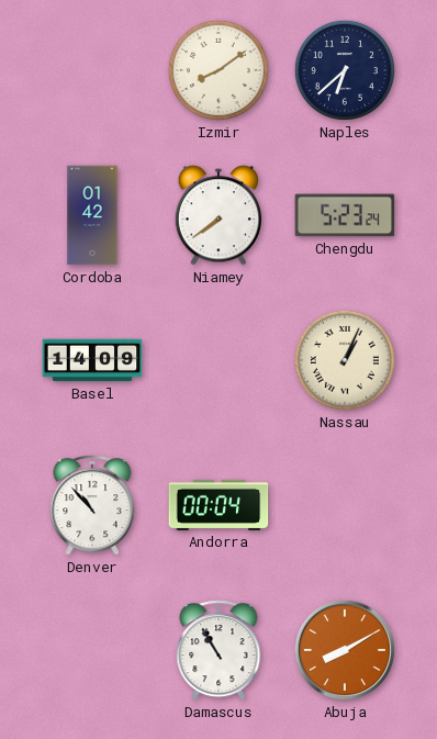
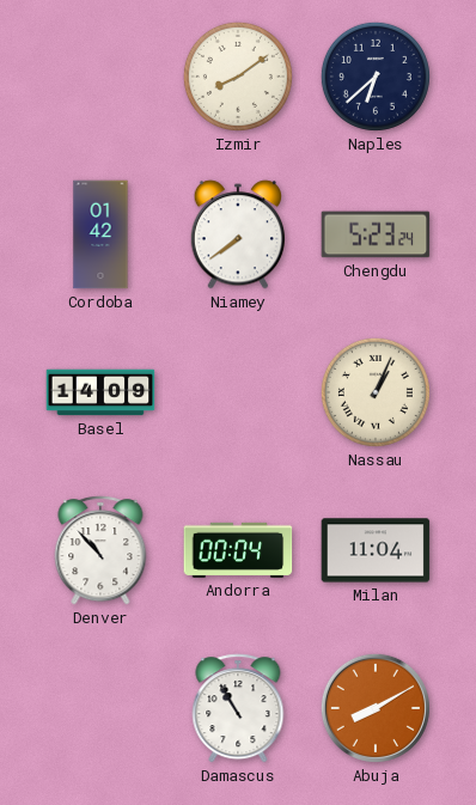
Milan: none -> 11:04 (376, 550)
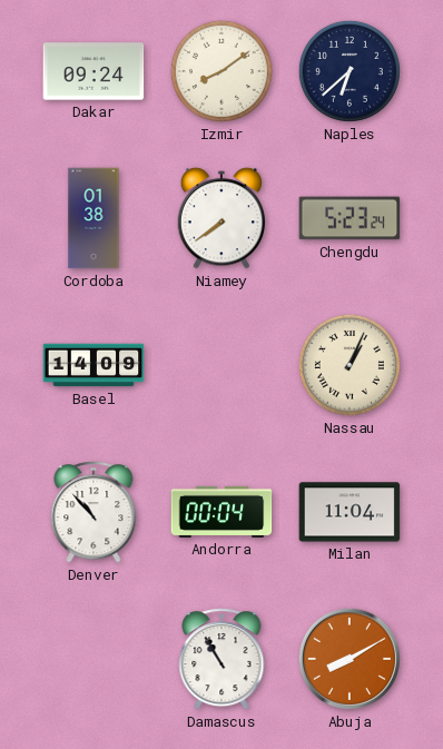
Dakar: none -> 09:24 (93, 71)
Cordoba: 01:42 -> 01:38 (93, 218)
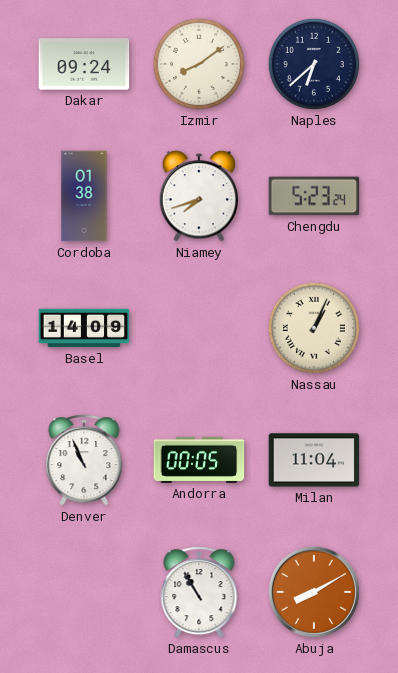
Niamey: 7:39 -> 7:42 (199, 196)
Denver: 10:53 -> 10:56 (84, 460)
Andorra: 00:04 -> 00:05 (199, 460)
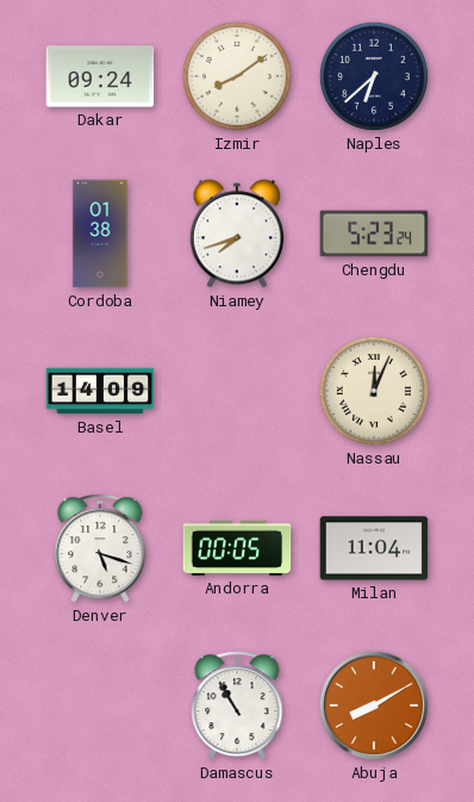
Nassau: 1:04 -> 12:04 (374, 391)
Denver: 10:56 -> 5:18 (100, 548)
